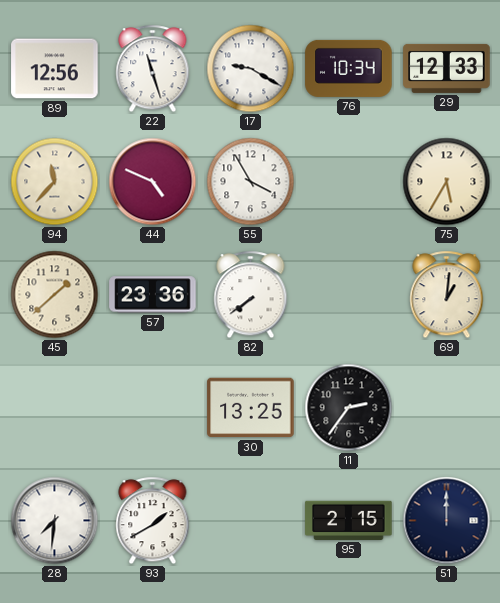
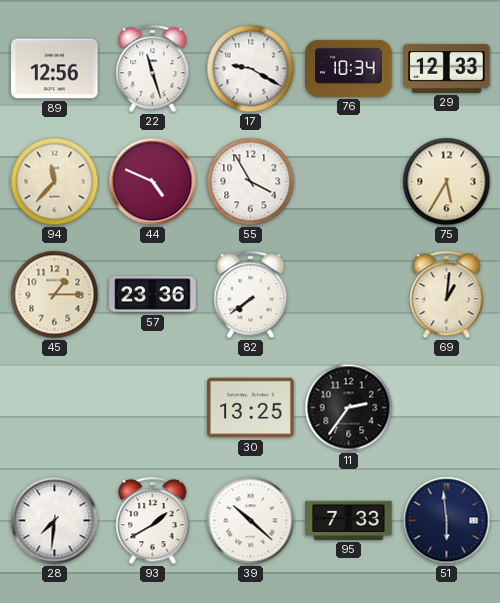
45: 1:38 -> 1:15 (55, 295)
39: none -> 10:22 (251, 521)
95: 2:15 -> 7:33 (349, 520)
51: 12:00 -> 5:59 (447, 521)
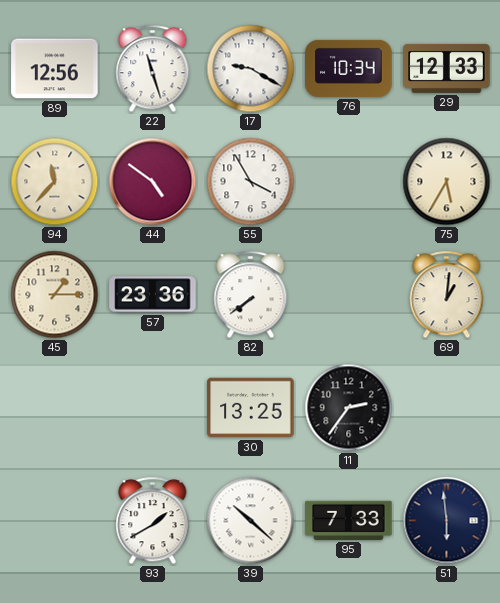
44: 4:49 -> 4:51 (153, 182)
28: 7:31 -> none (55, 521)
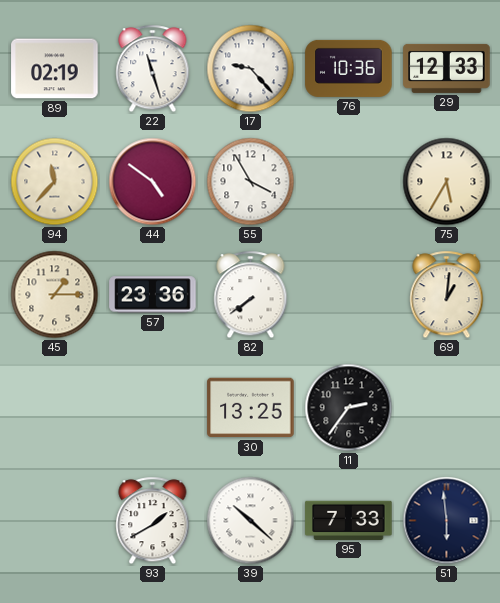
89: 12:56 -> 02:19 (55, 69)
17: 9:20 -> 9:23 (251, 69)
76: 10:34 -> 10:36 (349, 68)
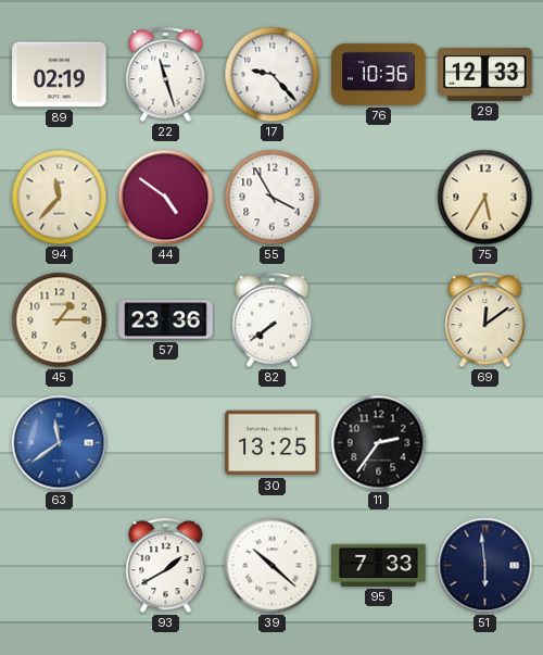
69: 1:01 -> 12:09 (485, 320)
63: none -> 11:39 (60, 443)
